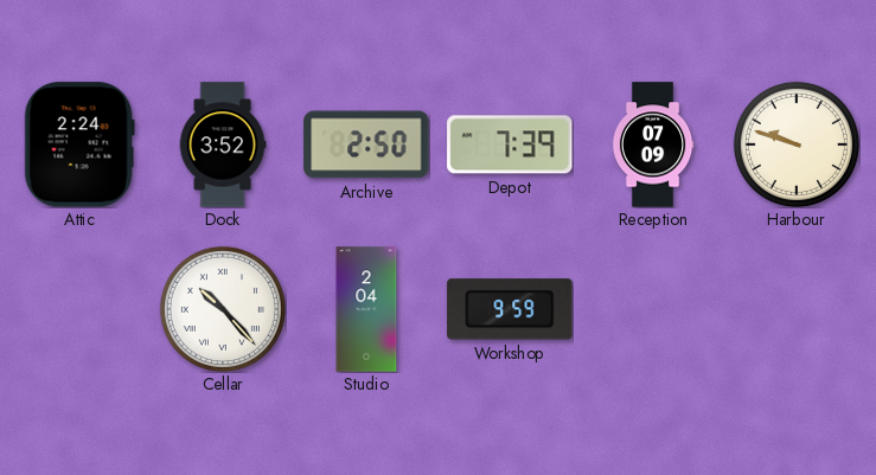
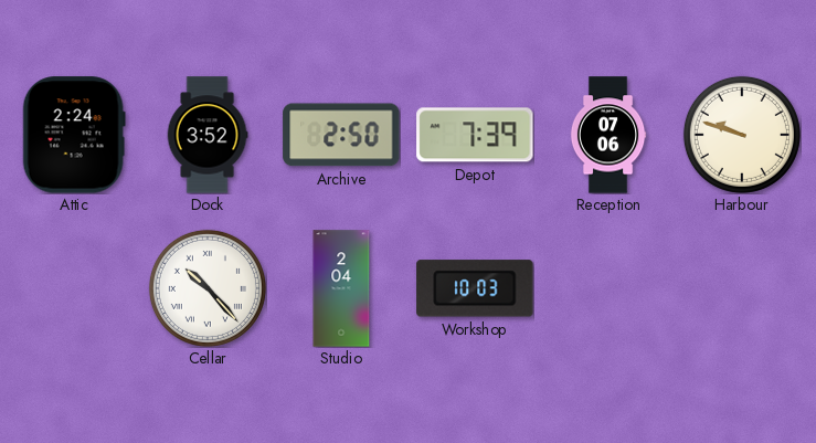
Reception: 07:09 -> 07:06 (608, 135)
Workshop: 9:59 -> 10:03 (475, 288)
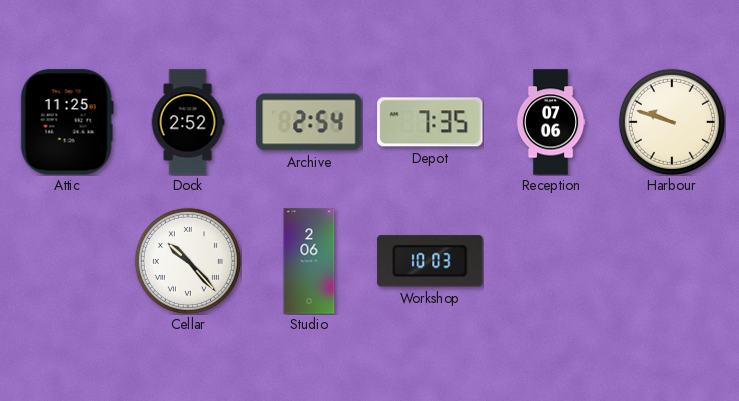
Attic: 2:24 -> 11:25 (67, 122)
Dock: 3:52 -> 2:52 (188, 122)
Archive: 2:50 -> 2:54 (309, 122)
Depot: 7:39 -> 7:35 (430, 122)
Studio: 2:04 -> 2:06 (309, 261)
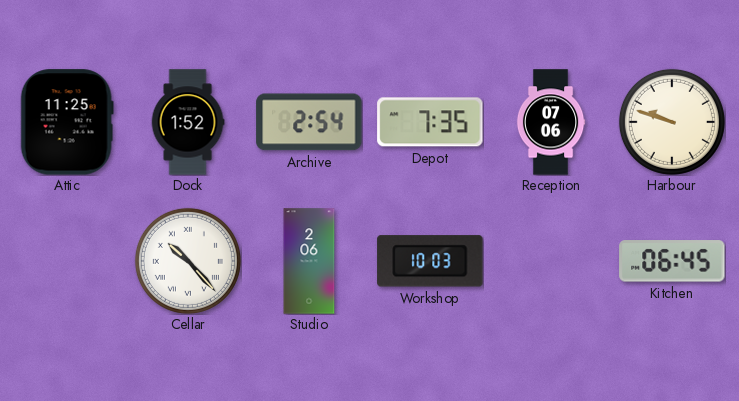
Dock: 2:52 -> 1:52 (188, 122)
Kitchen: none -> 06:45 (672, 261)
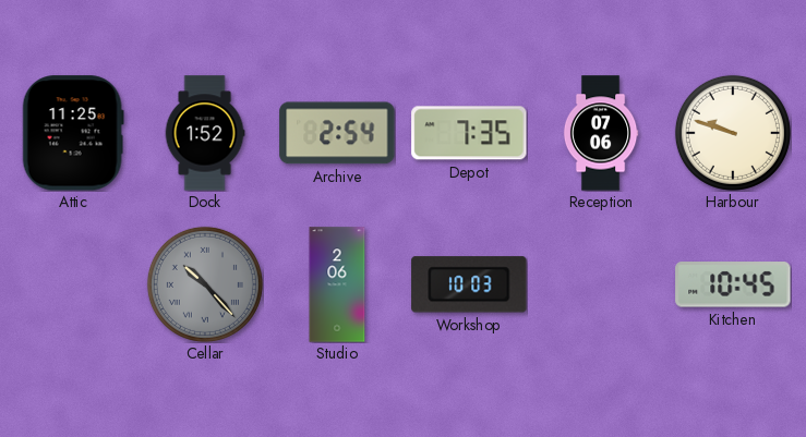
Cellar dial: white -> grey (205, 284)
Kitchen: 06:45 -> 10:45 (733, 284)
